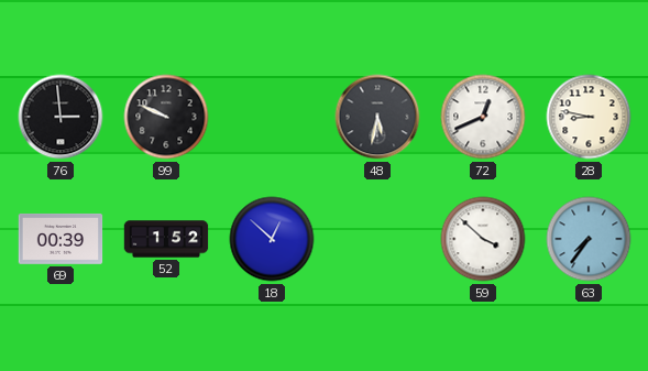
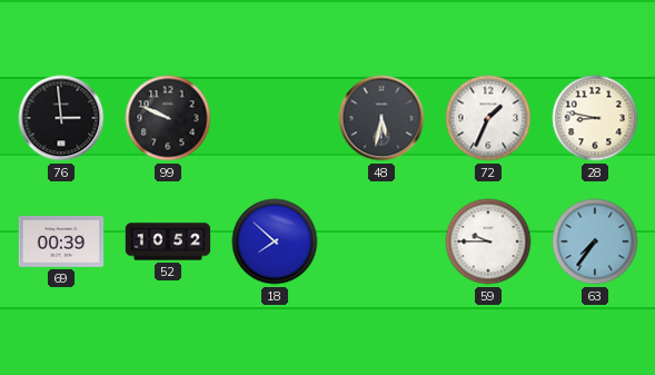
72: 12:41 -> 1:34 (488, 118)
52: 1:52 -> 10:52 (168, 241)
18: 12:52 -> 7:52 (275, 241)
59: 3:52 -> 9:45 (488, 241)
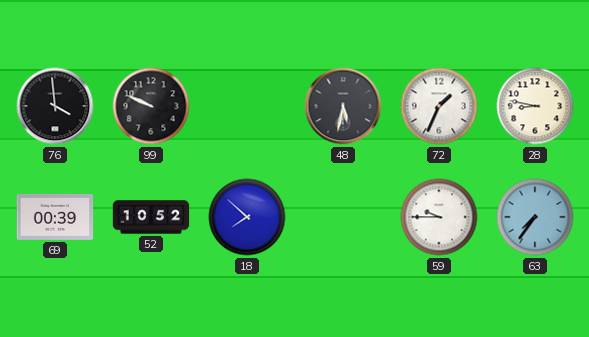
76: 2:59 -> 3:59 (55, 106)
